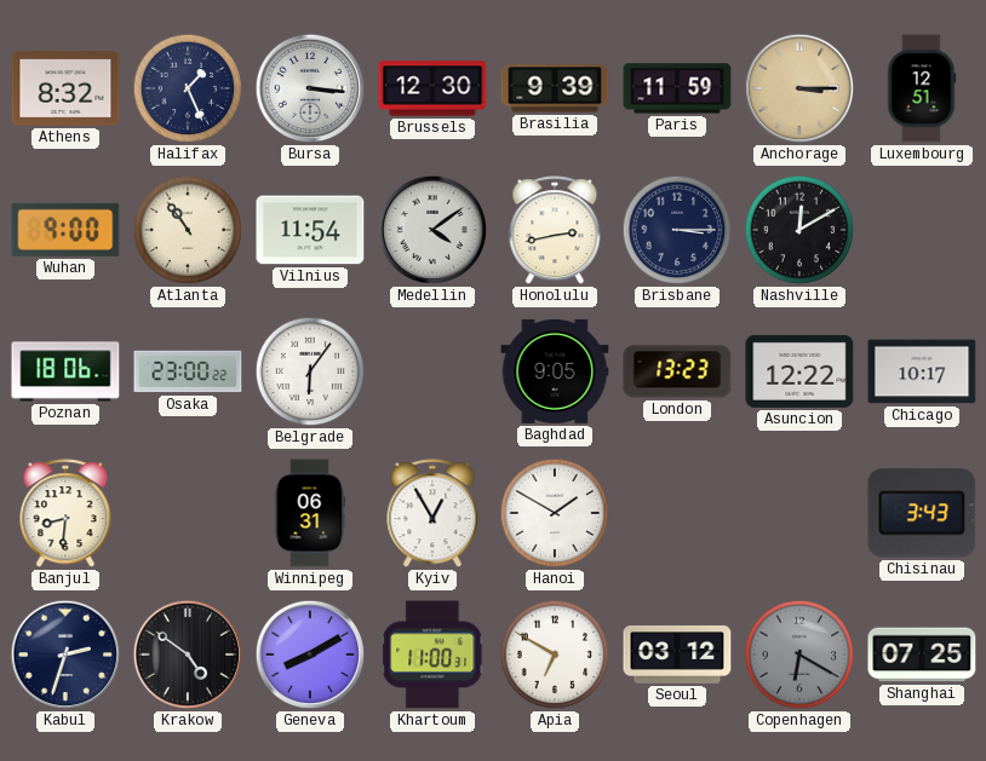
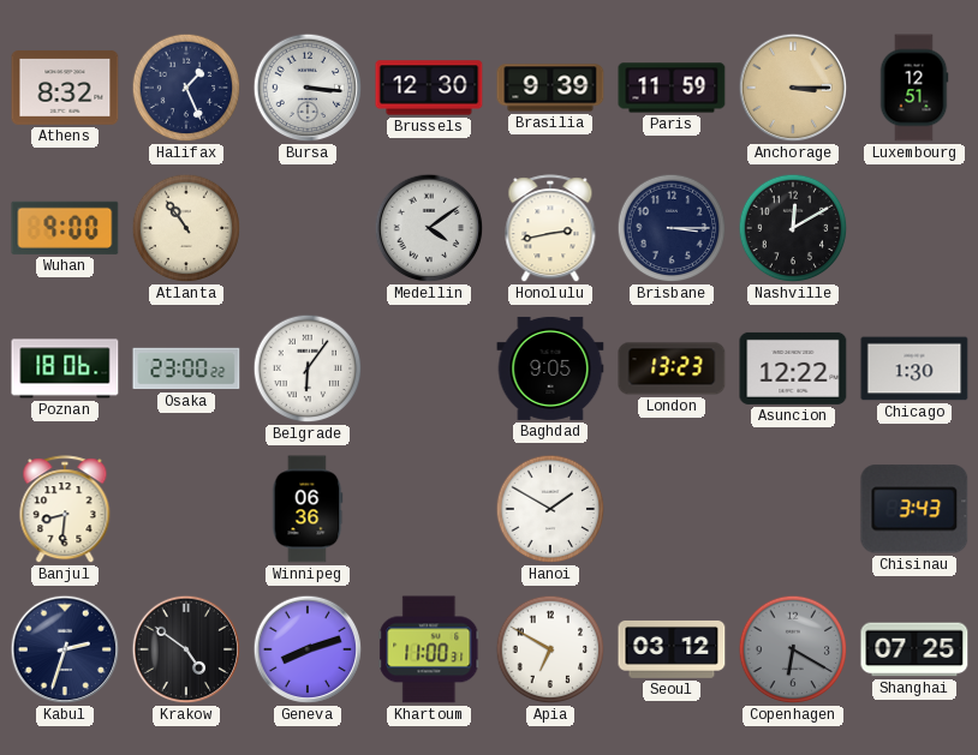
Vilnius: 11:54 -> none (310, 230)
Chicago: 10:17 -> 1:30 (914, 368)
Winnipeg: 06:31 -> 06:36 (308, 509)
Kyiv: 12:55 -> none (432, 514)
Geneva: 8:10 -> 8:12 (308, 649)
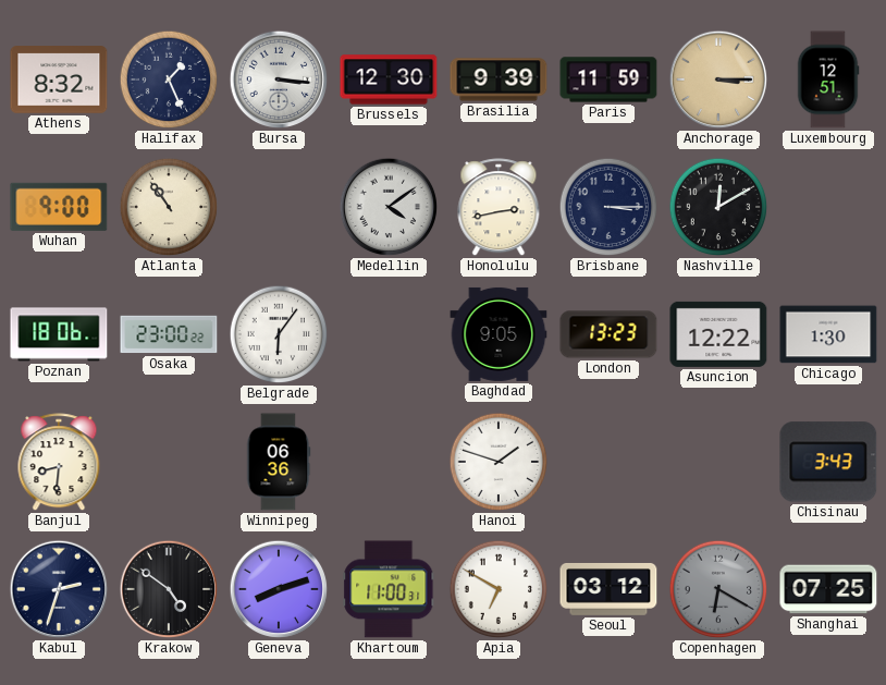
Hanoi: 1:50 -> 1:48 (499, 462)
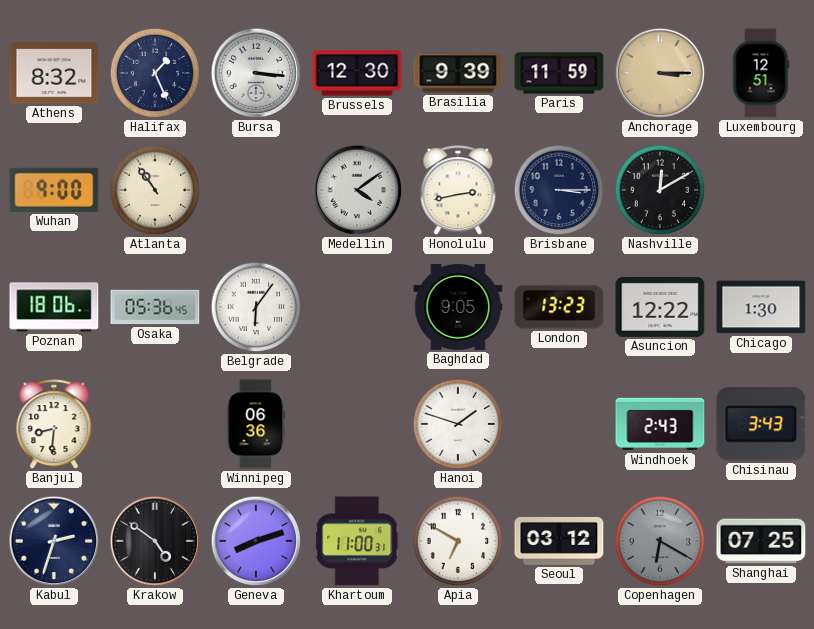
Osaka: 23:00 -> 05:36 (155, 307)
Windhoek: none -> 2:43 (660, 424)
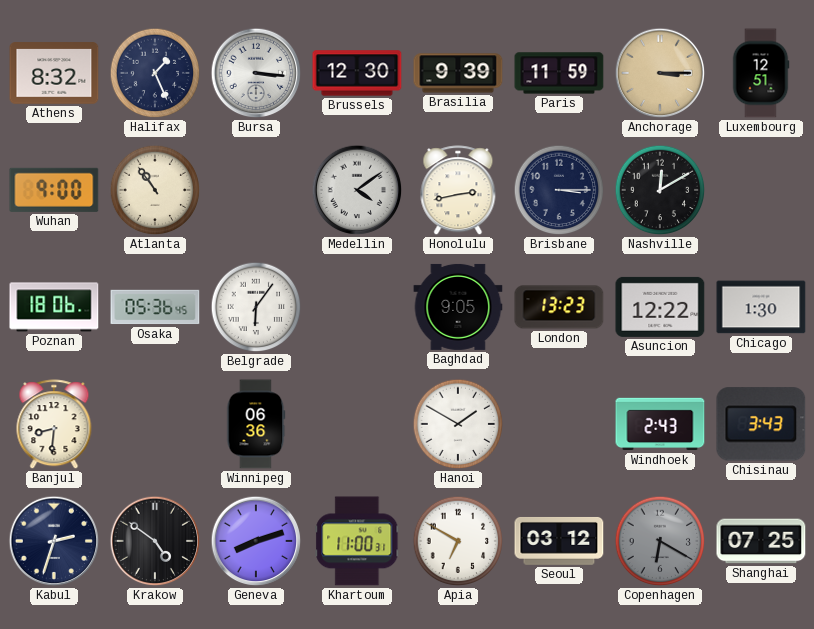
Hanoi: 1:48 -> 1:50 (458, 424)
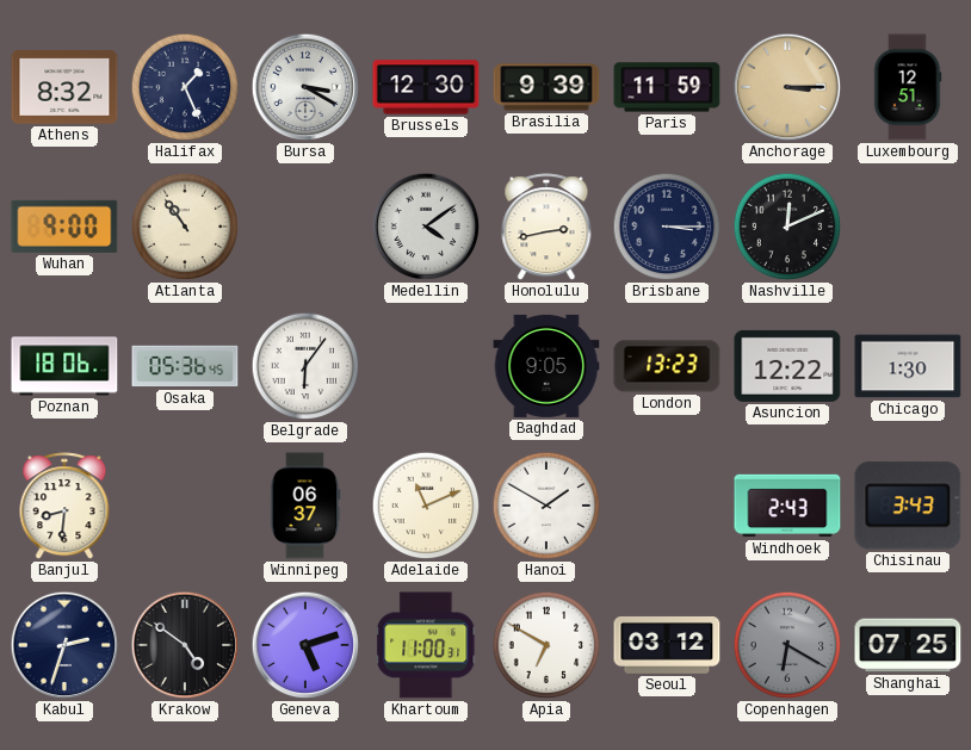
Bursa: 3:16 -> 3:20 (305, 87)
Nashville: 12:10 -> 12:11 (787, 227)
Winnipeg: 06:36 -> 06:37 (305, 506)
Adelaide: none -> 11:11 (426, 506)
Geneva: 8:12 -> 5:12 (305, 645)
